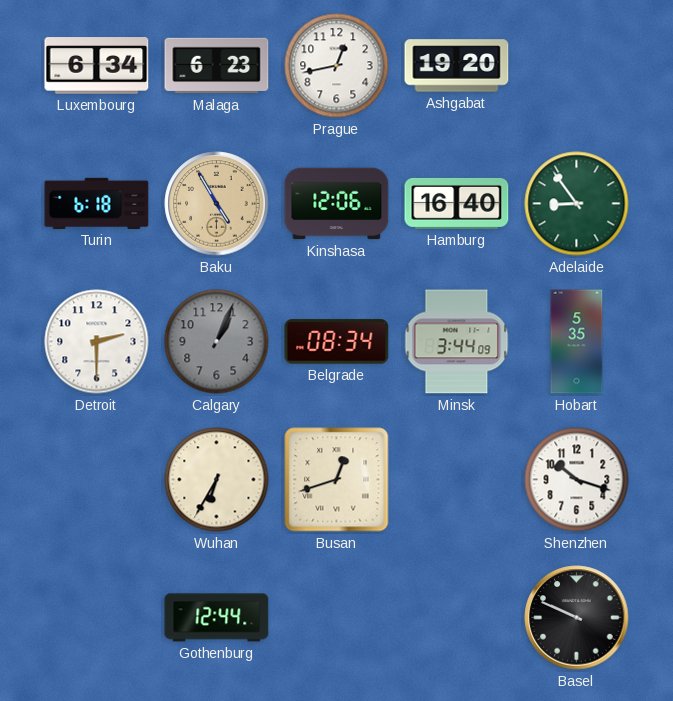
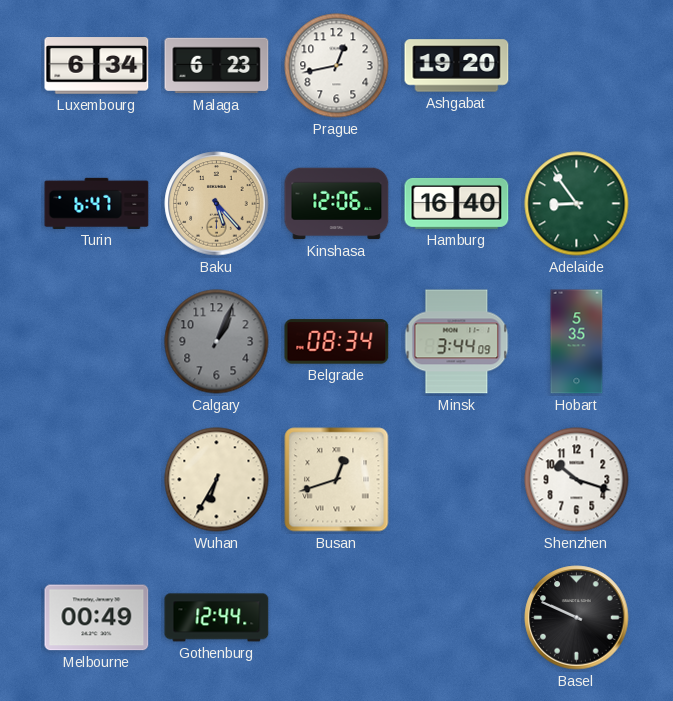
Turin: 6:18 -> 6:47 (97, 203)
Baku: 4:55 -> 5:23 (217, 204)
Detroit: 2:30 -> none (97, 342)
Melbourne: none -> 00:49 (97, 618)
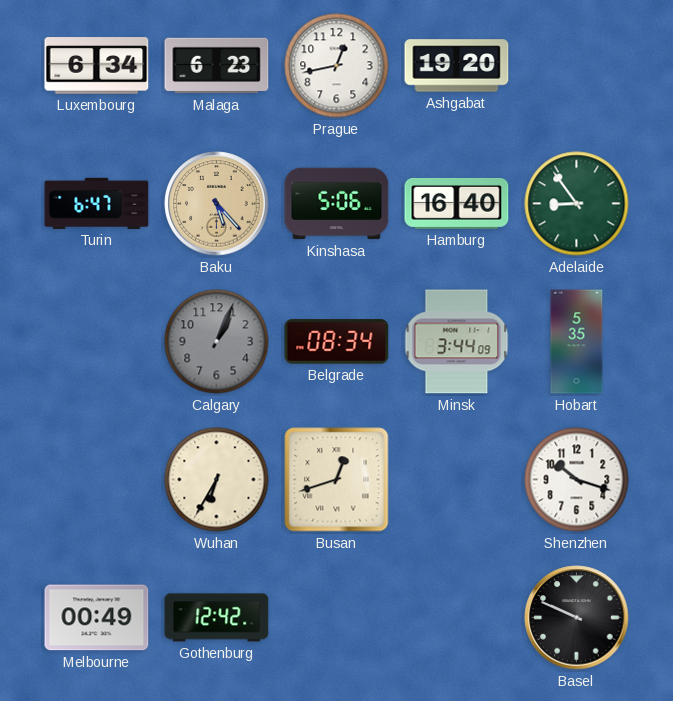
Kinshasa: 12:06 -> 5:06 (337, 204)
Gothenburg: 12:44 -> 12:42 (217, 618)
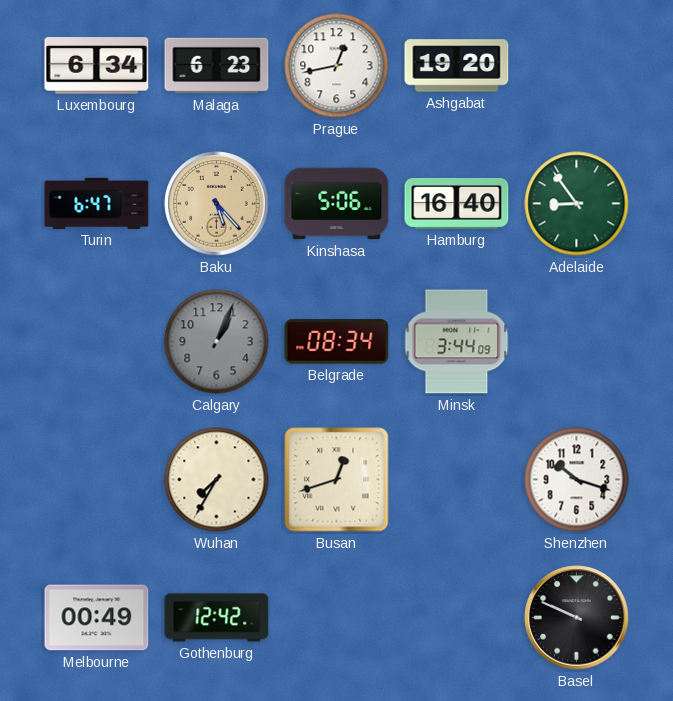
Hobart: 5:35 -> none (577, 342)
Wuhan: 6:35 -> 7:35 (217, 480)
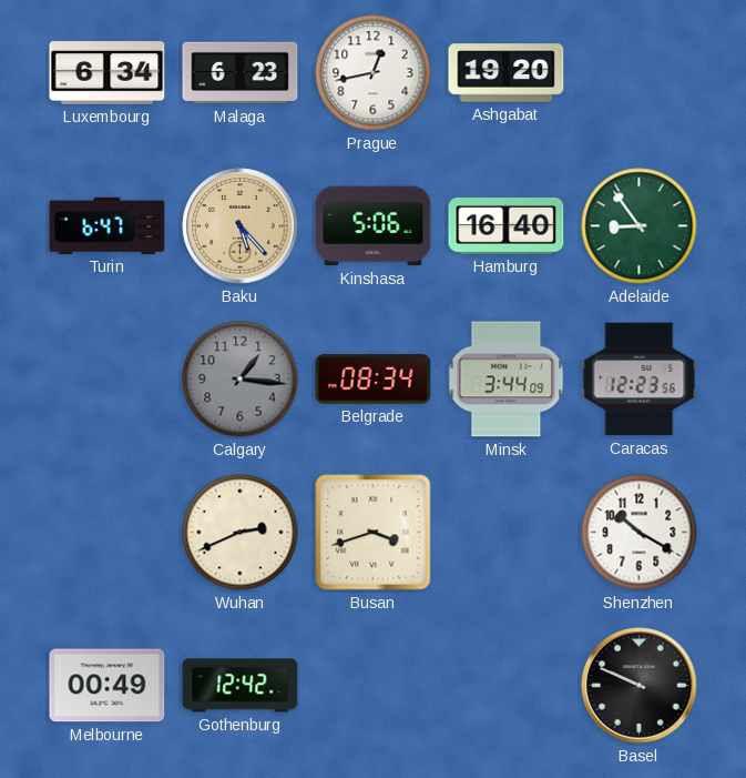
Calgary: 1:04 -> 1:16 (241, 380)
Caracas: none -> 12:23 (640, 380)
Wuhan: 7:35 -> 2:41 (241, 533)
Busan: 12:42 -> 3:42 (374, 533)
Shenzhen: 10:18 -> 10:20 (640, 533)
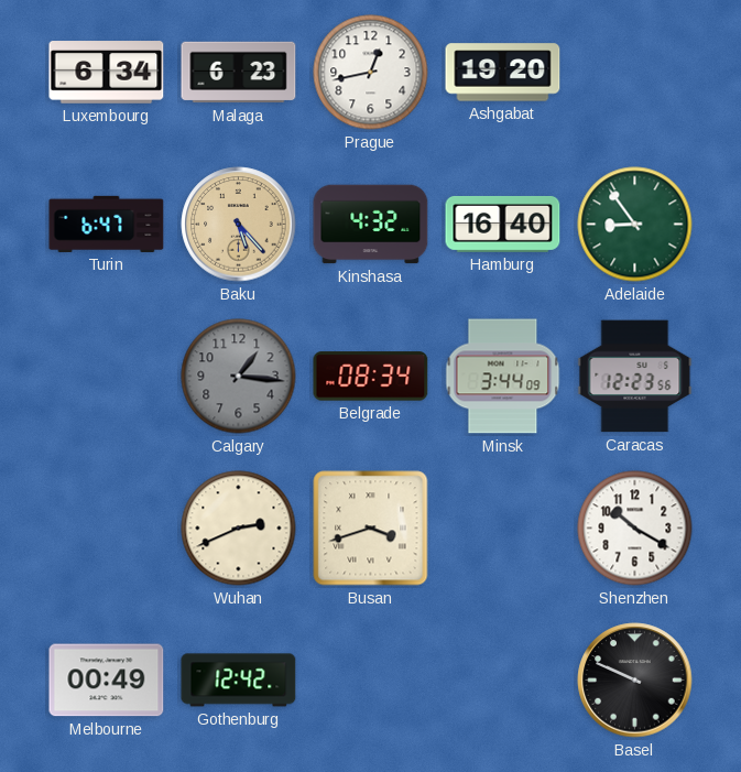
Kinshasa: 5:06 -> 4:32 (371, 225)
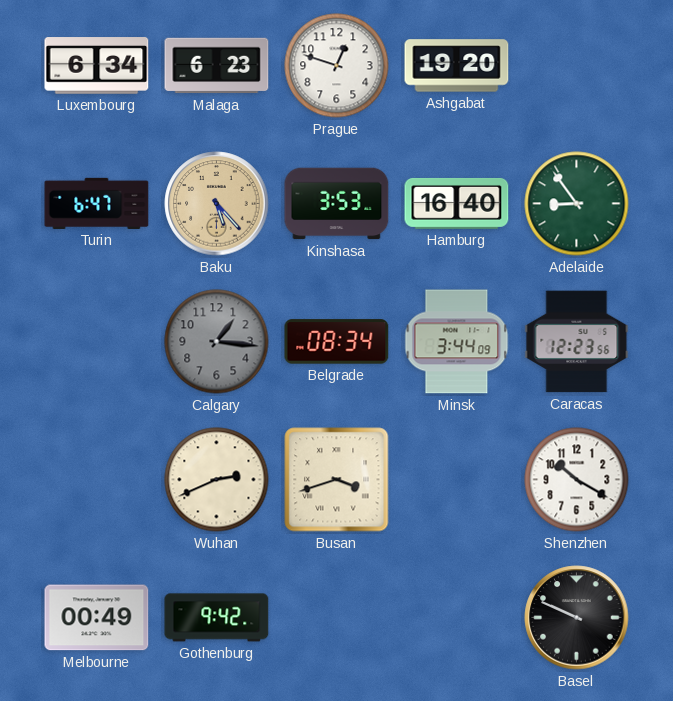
Prague: 12:43 -> 12:48 (337, 66)
Kinshasa: 4:32 -> 3:53 (337, 204)
Gothenburg: 12:42 -> 9:42 (217, 618)
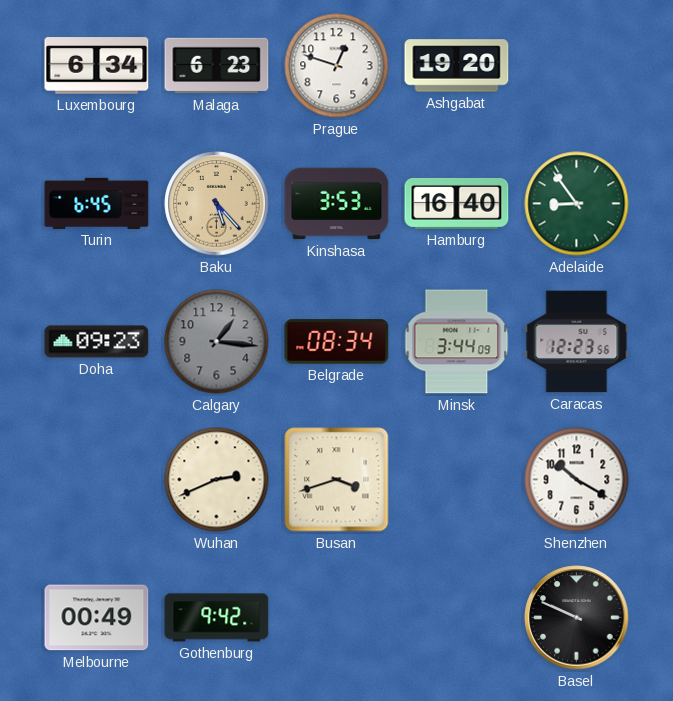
Turin: 6:47 -> 6:45 (97, 203)
Doha: none -> 09:23 (97, 342)
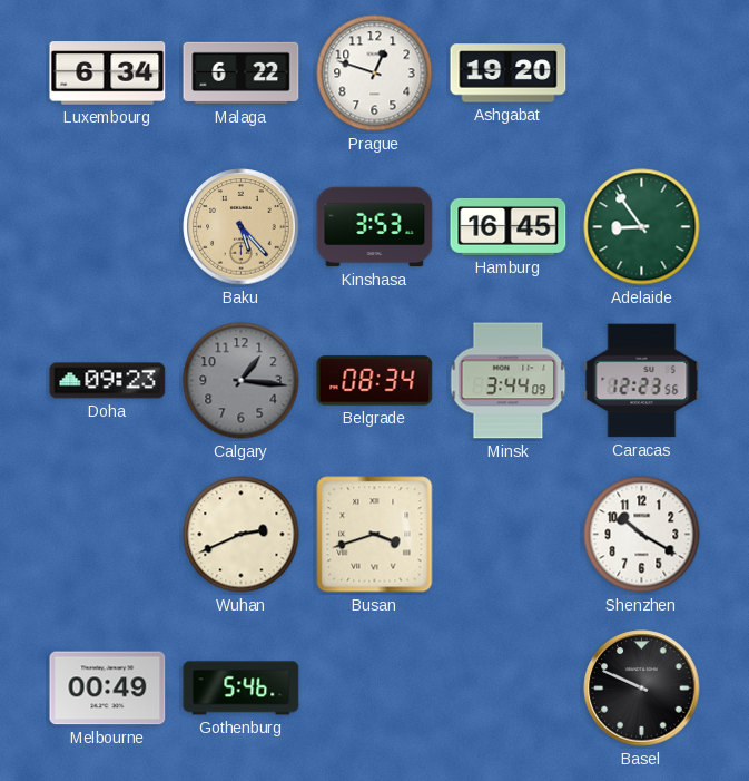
Malaga: 6:23 -> 6:22 (242, 74)
Turin: 6:45 -> none (97, 203)
Hamburg: 16:40 -> 16:45 (509, 226)
Gothenburg: 9:42 -> 5:46 (242, 689)
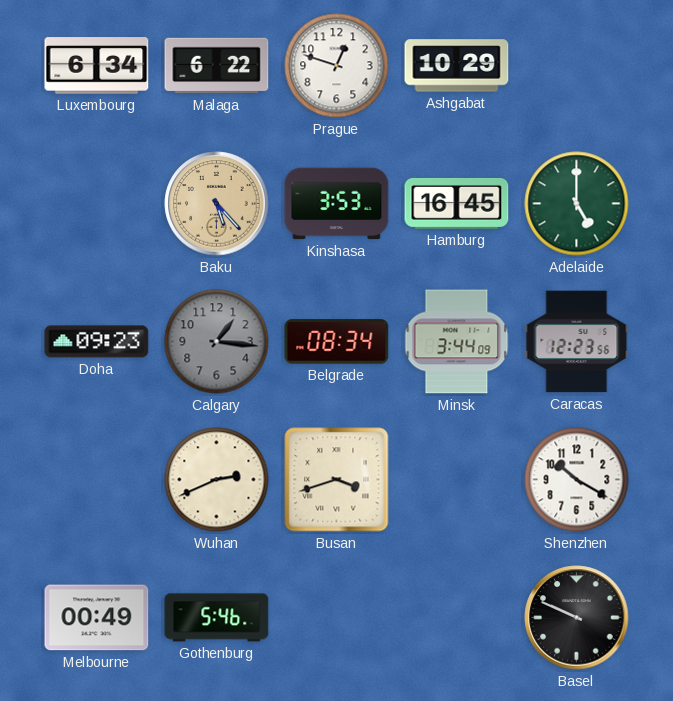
Ashgabat: 19:20 -> 10:29 (457, 66)
Adelaide: 8:54 -> 5:00 (577, 204)
